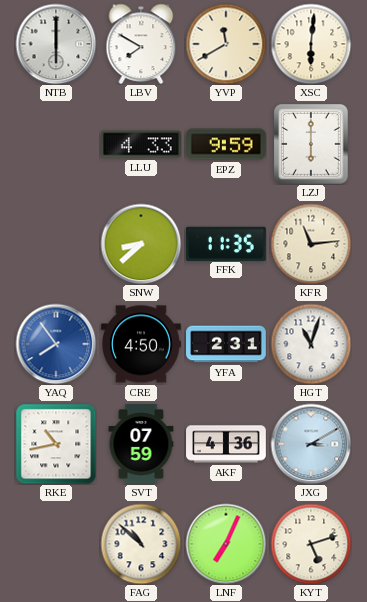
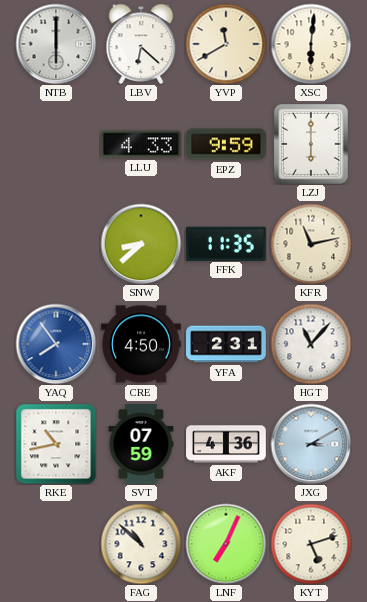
LBV: 7:50 -> 6:22 (141, 44)
KFR: 11:14 -> 11:13 (311, 244)
HGT: 11:03 -> 11:07 (311, 344)
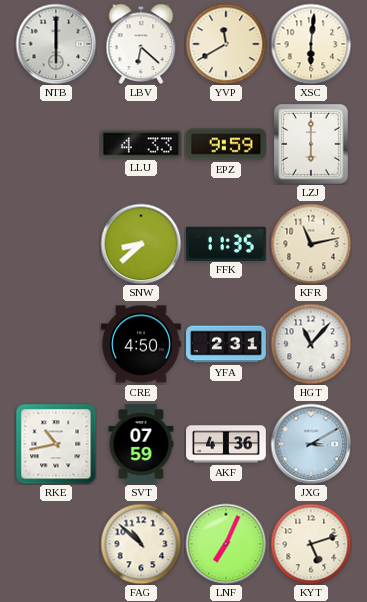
YAQ: 7:54 -> none (56, 344)
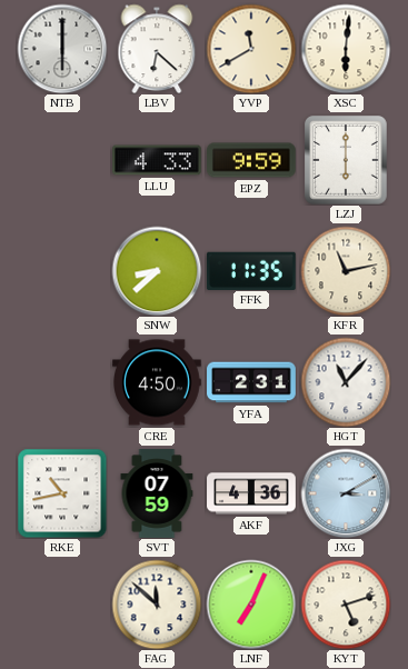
FAG: 10:52 -> 11:52 (157, 605)
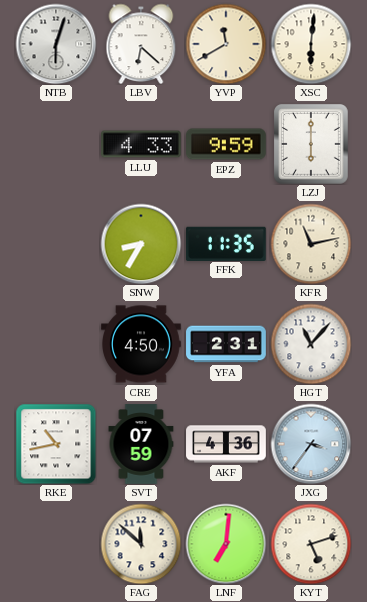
NTB: 6:00 -> 6:03 (56, 44)
SNW: 8:38 -> 8:35 (141, 244)
JXG: 3:10 -> 3:36 (311, 444)
LNF: 7:04 -> 7:01 (226, 544)
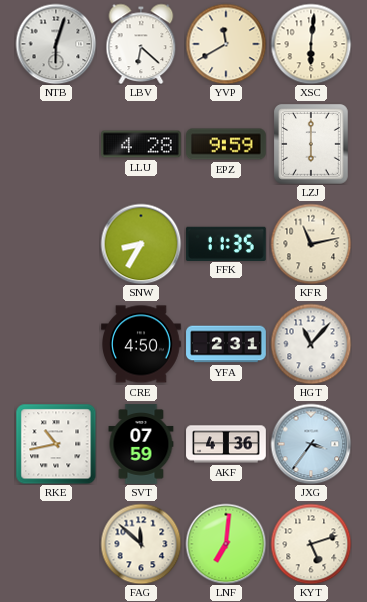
LLU: 4:33 -> 4:28 (142, 144)
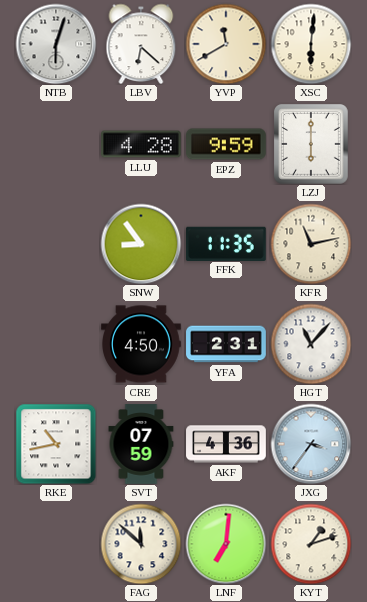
SNW: 8:35 -> 8:54 (141, 244)
KYT: 5:12 -> 1:12 (311, 544)
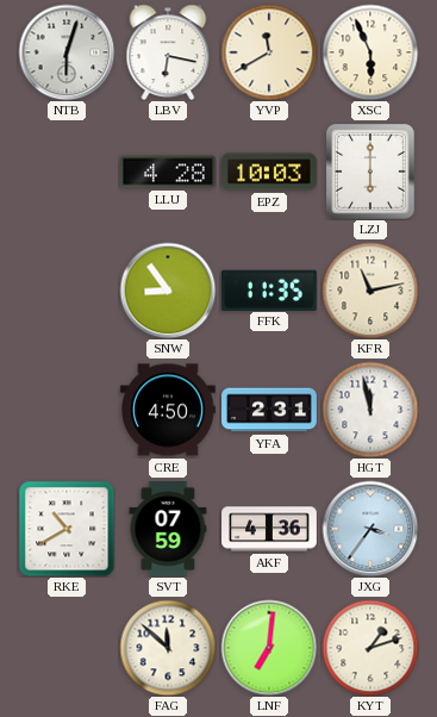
LBV: 6:22 -> 6:17 (168, 52)
XSC: 6:01 -> 5:56 (370, 52)
EPZ: 9:59 -> 10:03 (270, 172)
HGT: 11:07 -> 11:58 (370, 410)
RKE: 10:43 -> 10:40 (67, 529)
